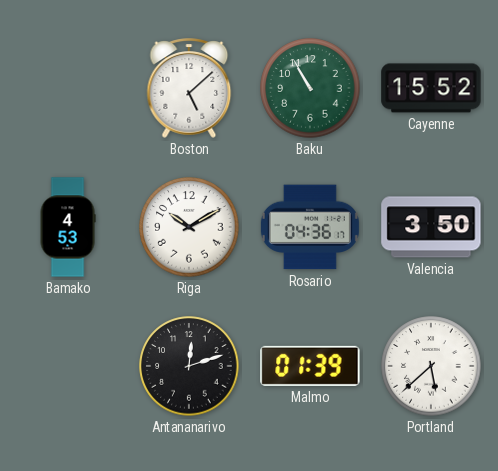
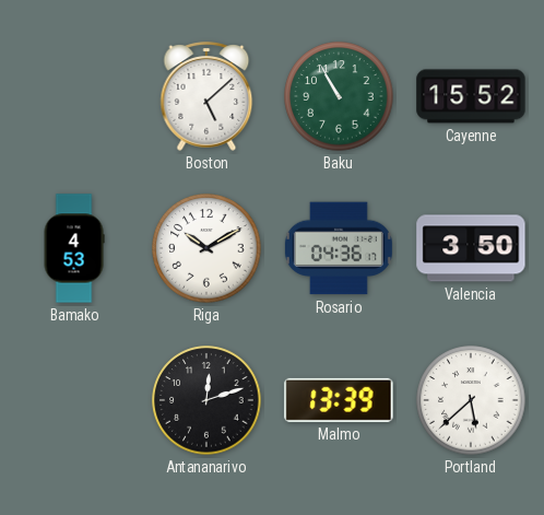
Malmo: 01:39 -> 13:39 (339, 400)
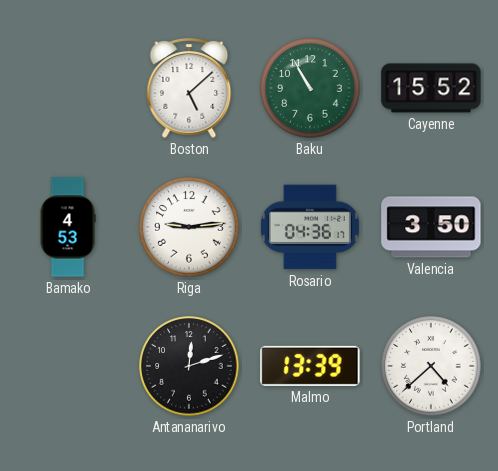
Riga: 10:10 -> 9:14 (189, 227)
Portland: 5:38 -> 4:38 (431, 366)
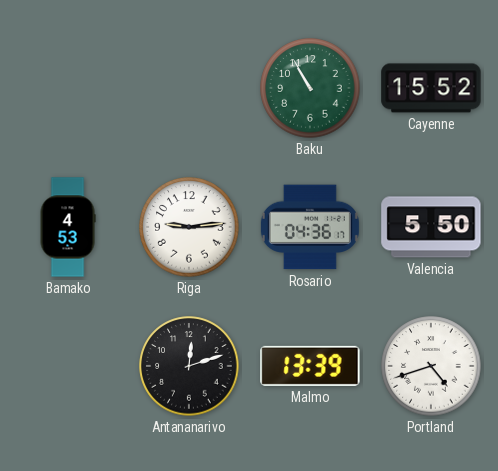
Boston: 5:08 -> none (189, 88)
Valencia: 3:50 -> 5:50 (431, 227)
Portland: 4:38 -> 4:42 (431, 366)
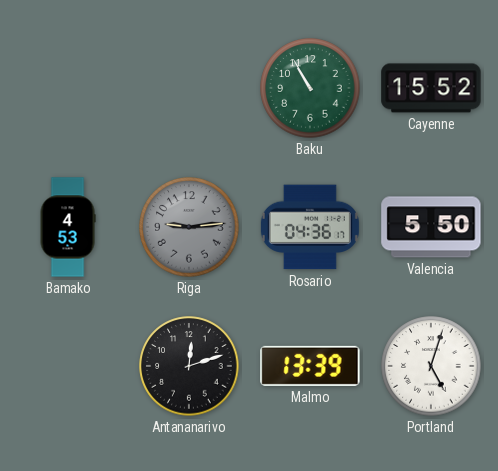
Riga dial: white -> grey (189, 227)
Portland: 4:42 -> 5:03 (431, 366)
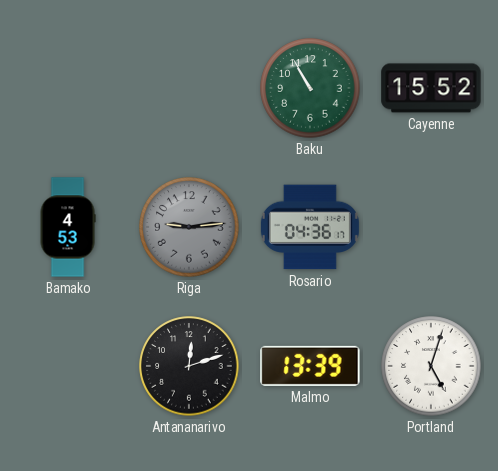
Valencia: 5:50 -> none (431, 227)
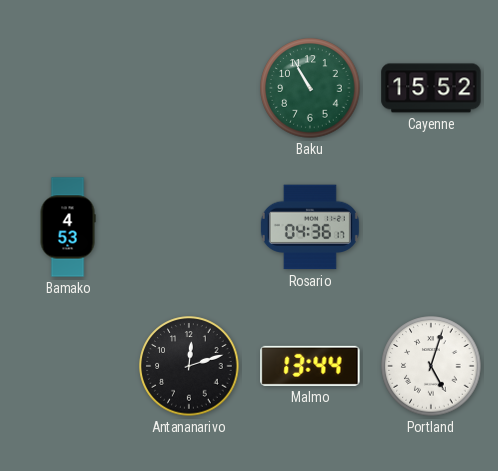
Riga: 9:14 -> none (189, 227)
Malmo: 13:39 -> 13:44 (310, 366)
